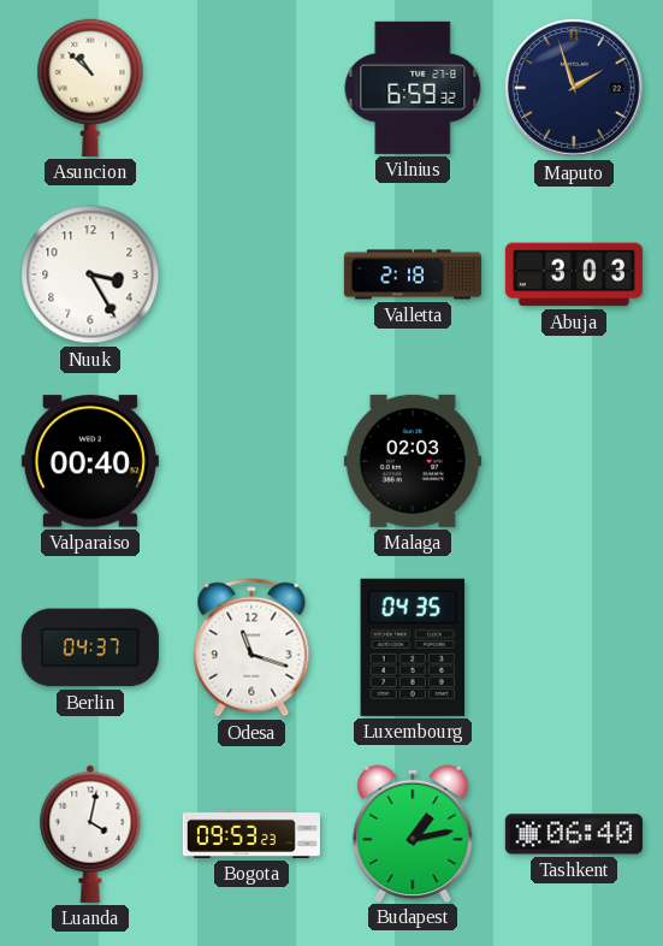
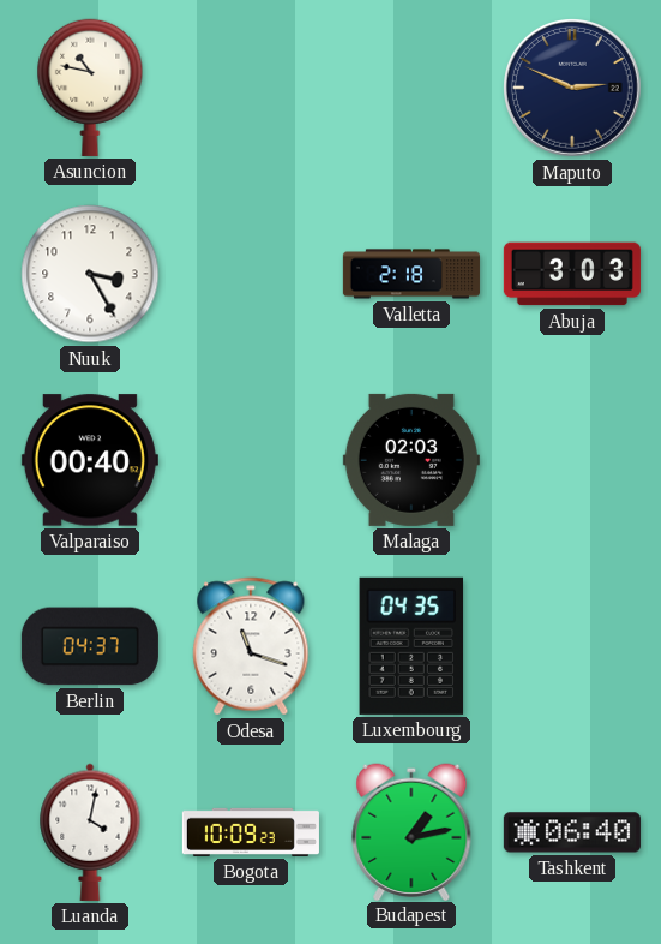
Asuncion: 10:52 -> 10:47 (90, 88)
Vilnius: 6:59 -> none (413, 88)
Maputo: 1:57 -> 2:49 (573, 89)
Bogota: 09:53 -> 10:09 (251, 832)
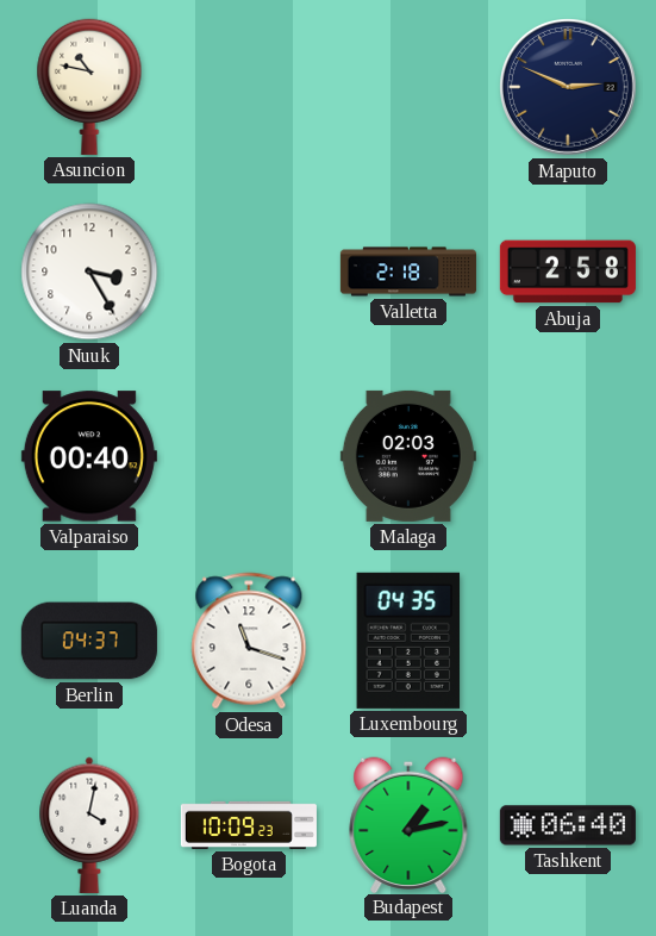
Abuja: 3:03 -> 2:58 (568, 272)
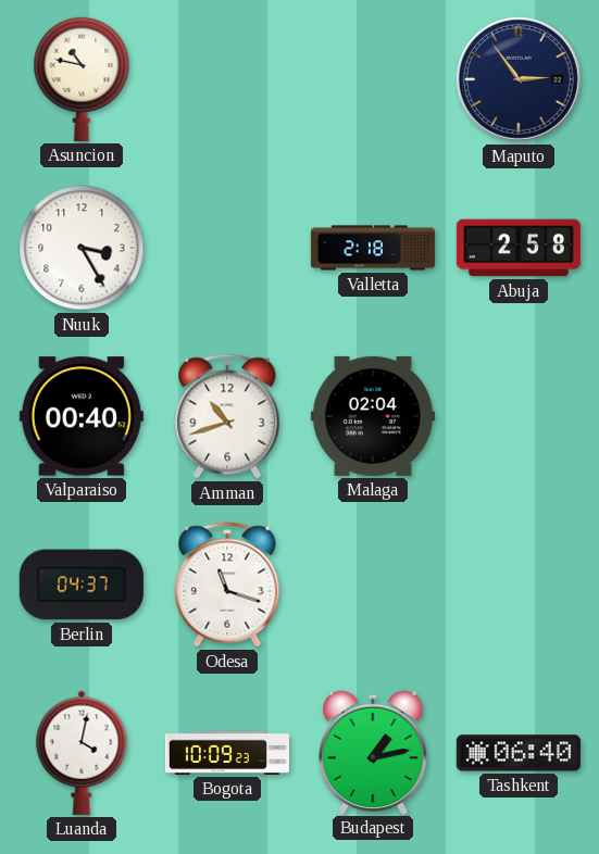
Maputo: 2:49 -> 2:54 (520, 80)
Amman: none -> 10:42 (227, 416)
Malaga: 02:03 -> 02:04 (373, 416)
Luxembourg: 04:35 -> none (408, 641)
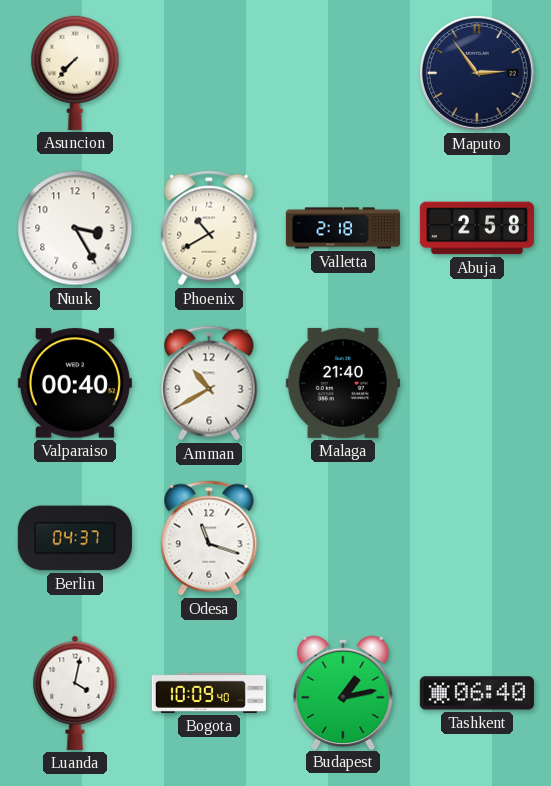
Asuncion: 10:47 -> 7:37 (75, 73)
Phoenix: none -> 10:40 (209, 228)
Amman: 10:42 -> 10:40 (209, 383)
Malaga: 02:04 -> 21:40 (343, 383)
Bogota: 10:09:23 -> 10:09:40 (209, 693)
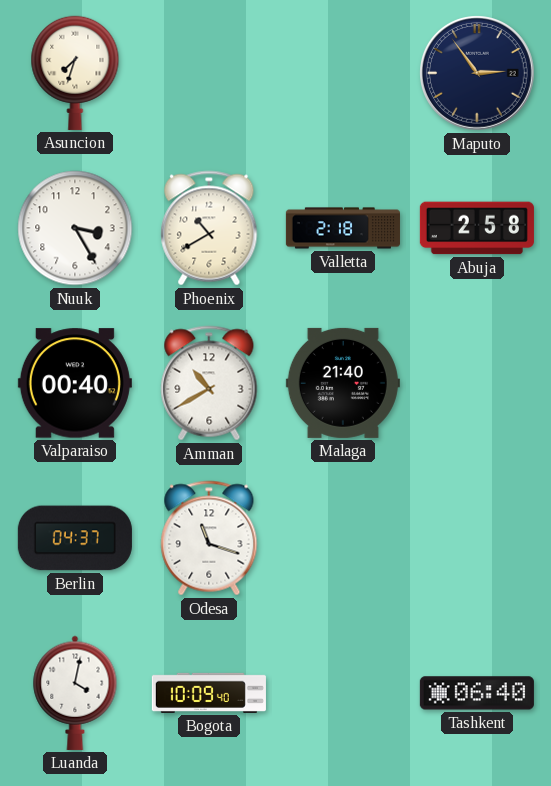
Asuncion: 7:37 -> 7:33 (75, 73)
Budapest: 1:13 -> none (343, 692)
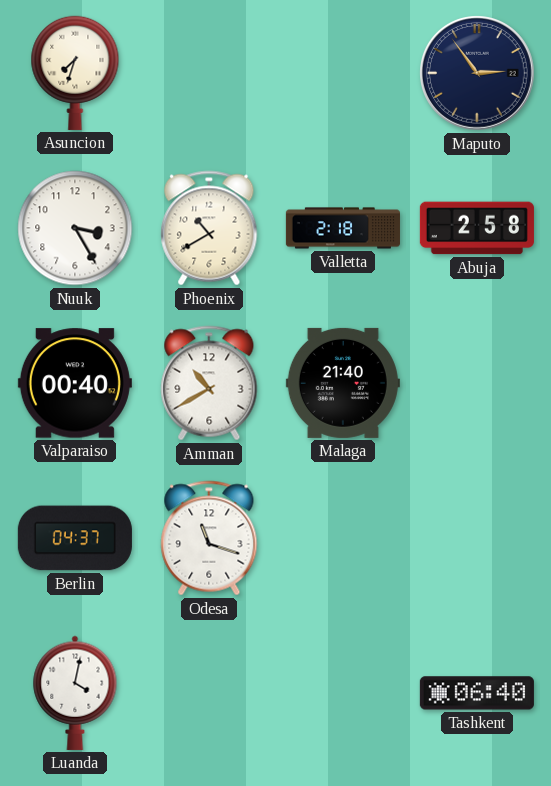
Bogota: 10:09 -> none (209, 693)
